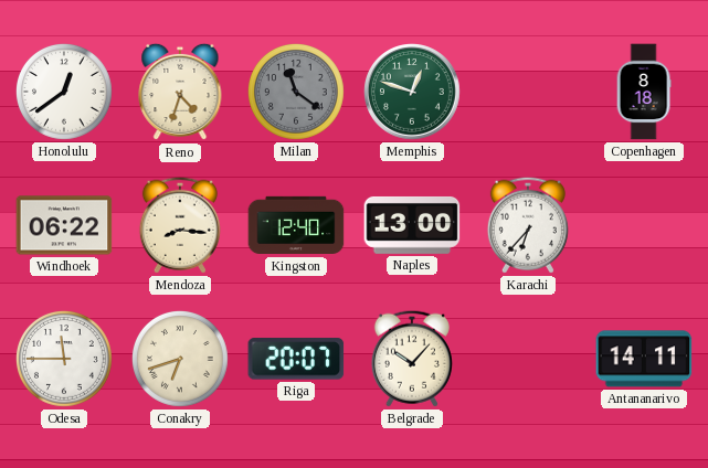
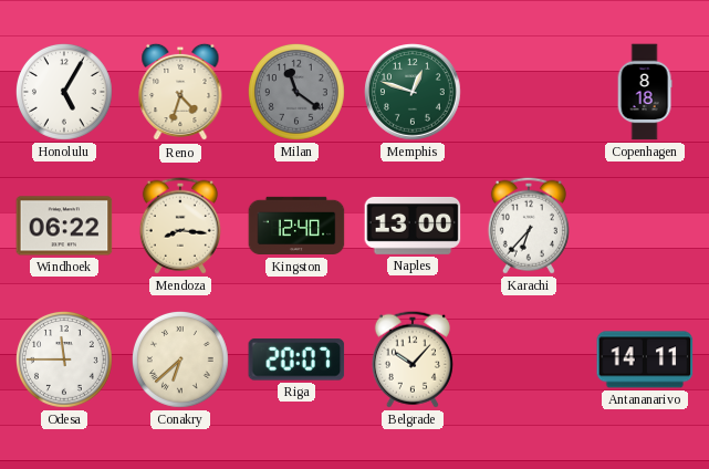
Honolulu: 12:39 -> 5:05 (64, 92)
Conakry: 6:42 -> 6:38 (180, 359)
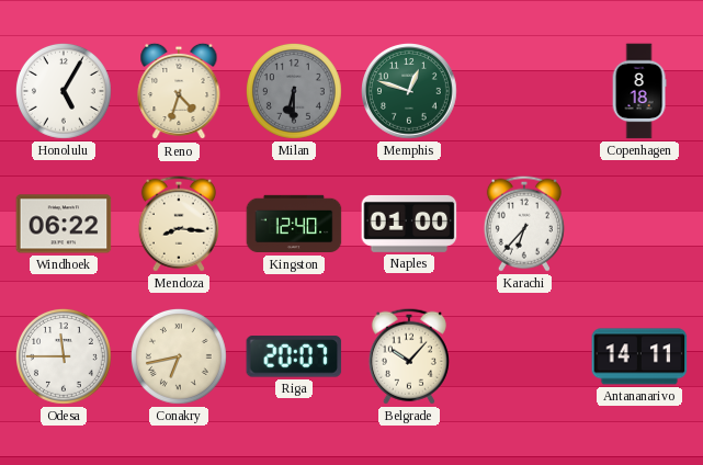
Milan: 11:21 -> 6:30 (294, 91)
Naples: 13:00 -> 01:00 (409, 224)
Conakry: 6:38 -> 6:43 (179, 356)
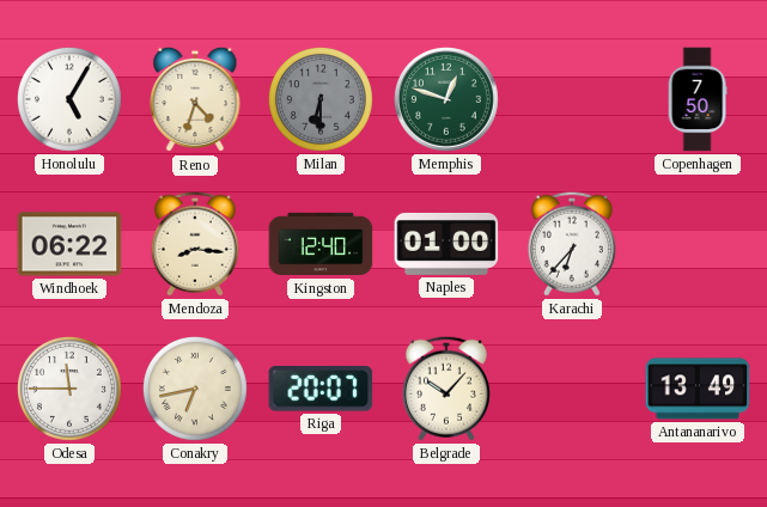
Copenhagen: 8:18 -> 7:50 (698, 99)
Antananarivo: 14:11 -> 13:49 (698, 389)
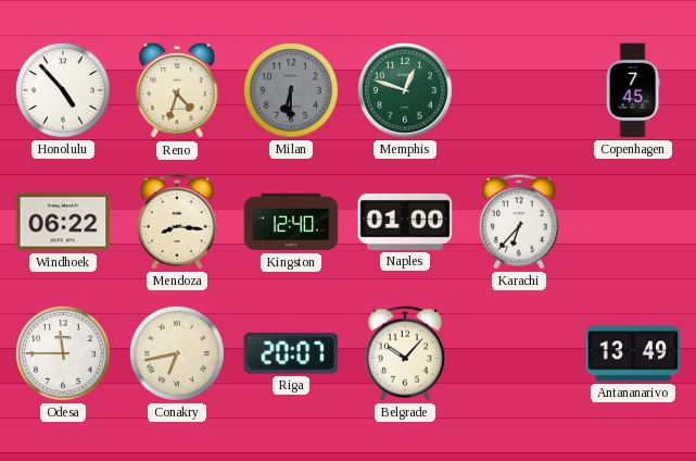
Honolulu: 5:05 -> 4:53 (63, 90)
Copenhagen: 7:50 -> 7:45 (633, 90)
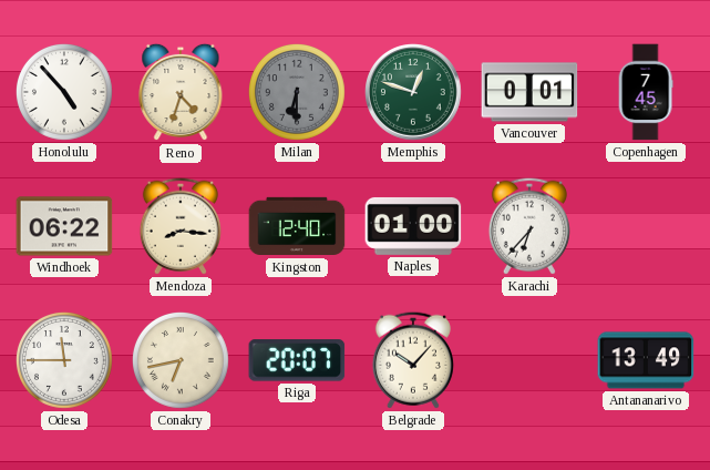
Vancouver: none -> 0:01 (529, 92)
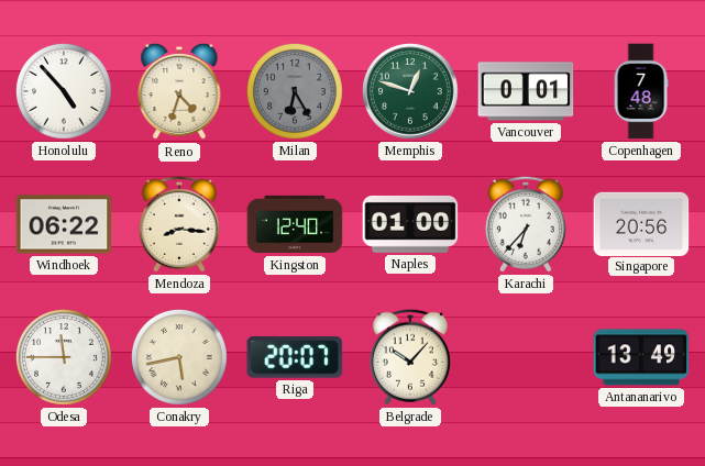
Milan: 6:30 -> 6:25 (295, 91)
Copenhagen: 7:45 -> 7:48 (641, 91)
Singapore: none -> 20:56 (641, 223)
Conakry: 6:43 -> 5:43 (179, 357)
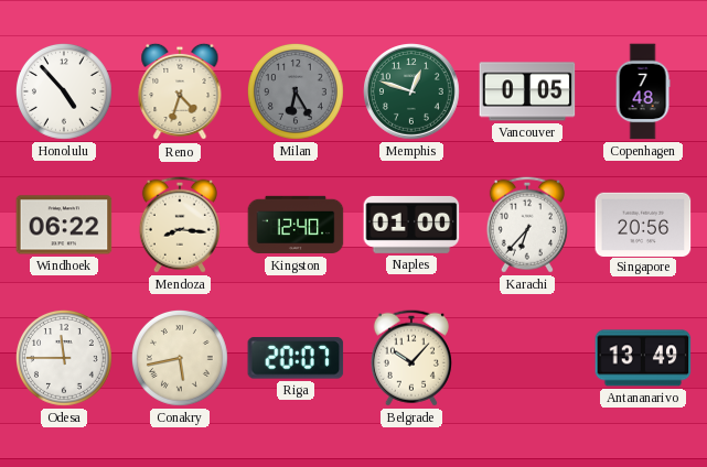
Vancouver: 0:01 -> 0:05 (527, 91)
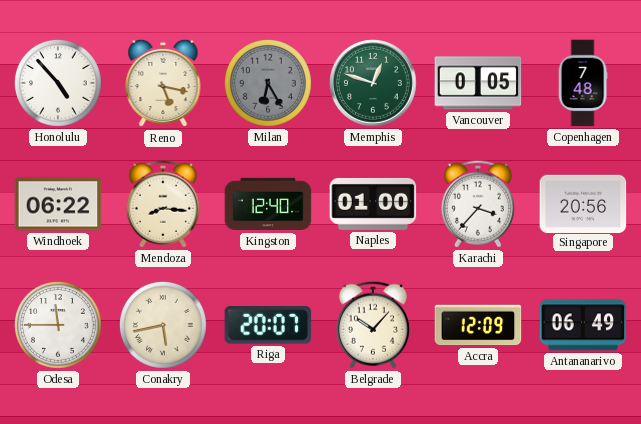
Reno: 4:33 -> 5:17 (163, 83)
Karachi: 6:37 -> 3:37 (478, 204)
Accra: none -> 12:09 (478, 325)
Antananarivo: 13:49 -> 06:49 (583, 325)
